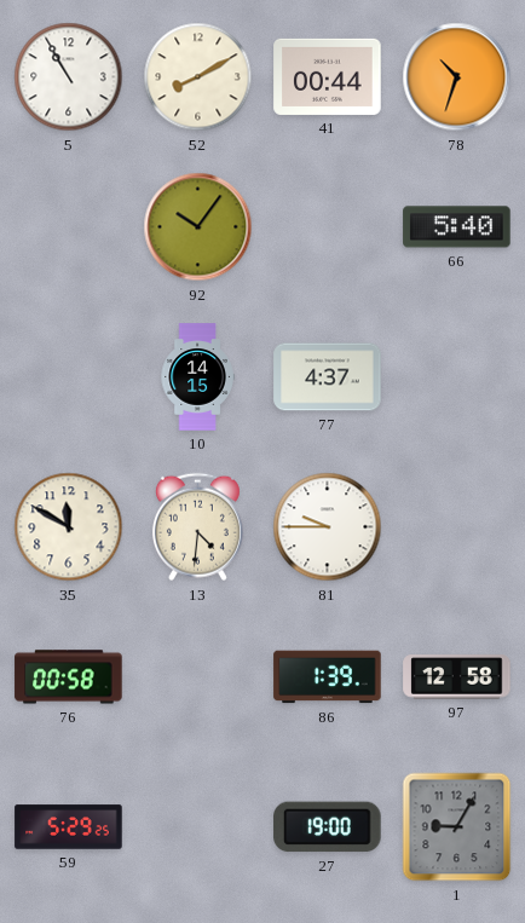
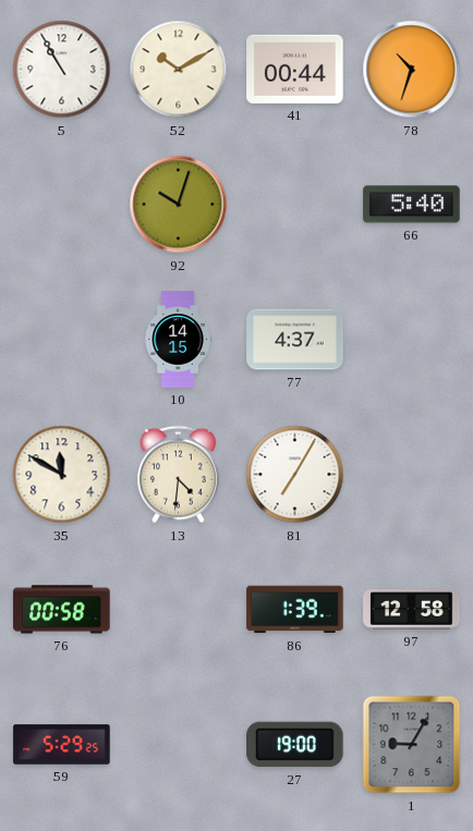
52: 8:10 -> 10:10 (179, 70)
92: 10:06 -> 10:03 (179, 205)
81: 9:45 -> 7:05 (295, 475)
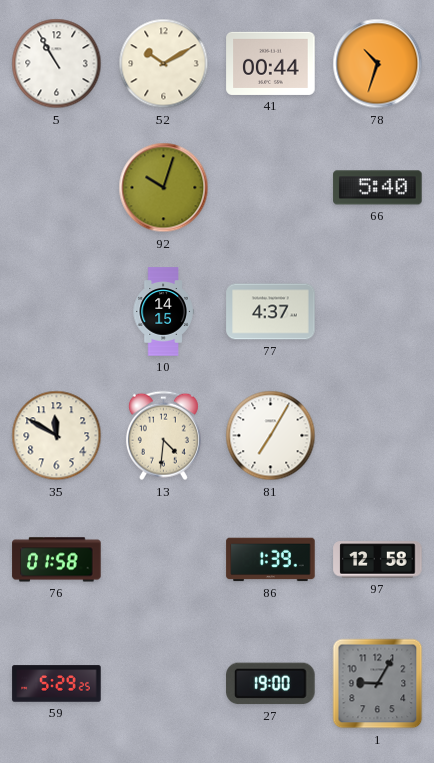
76: 00:58 -> 01:58 (57, 560)
